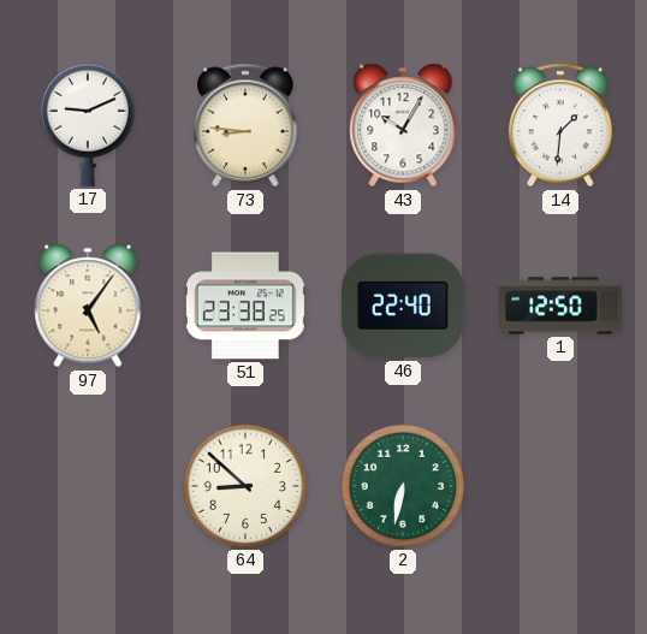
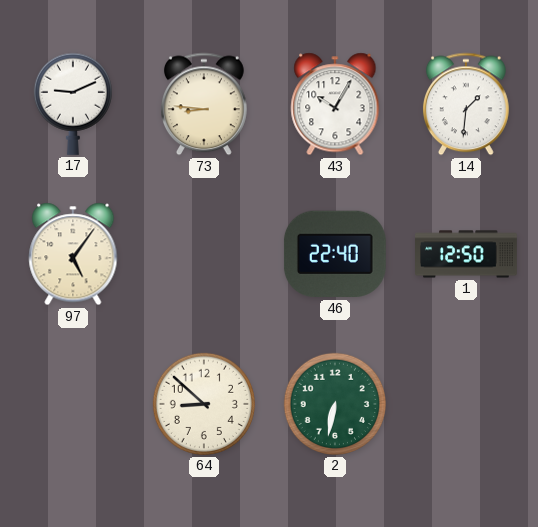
51: 23:38 -> none (245, 306)
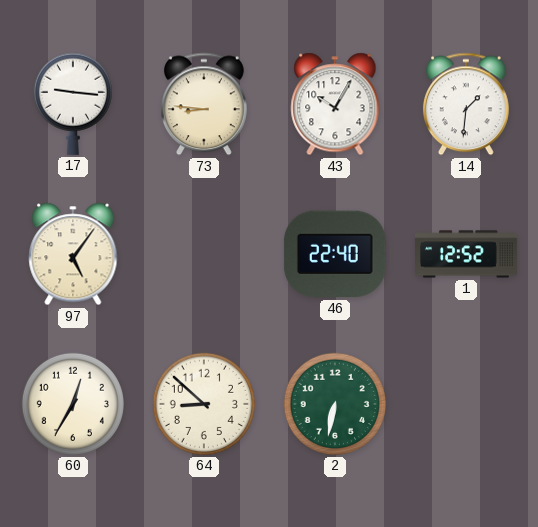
17: 9:11 -> 9:16 (73, 104)
1: 12:50 -> 12:52 (467, 254)
60: none -> 12:35 (73, 404)
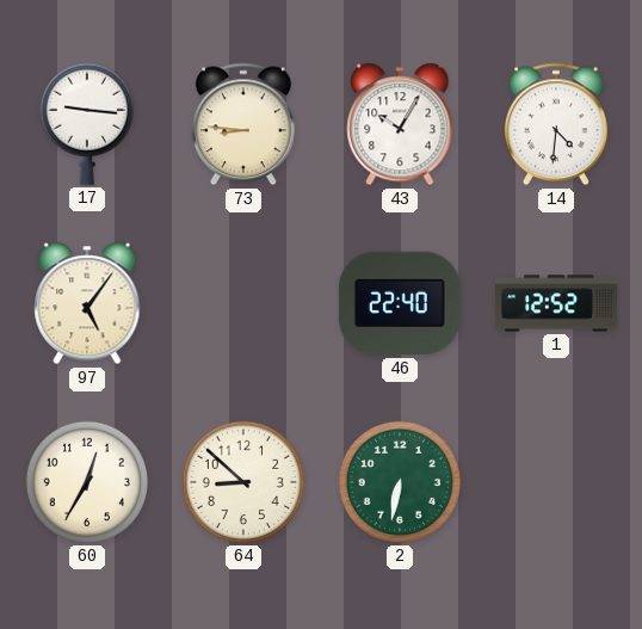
14: 1:31 -> 4:31 (556, 124)
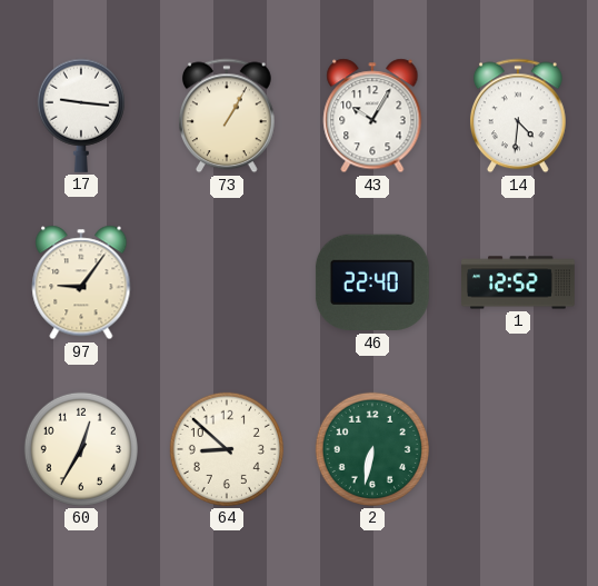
73: 8:46 -> 1:05 (227, 116)
97: 5:06 -> 9:06 (81, 282)
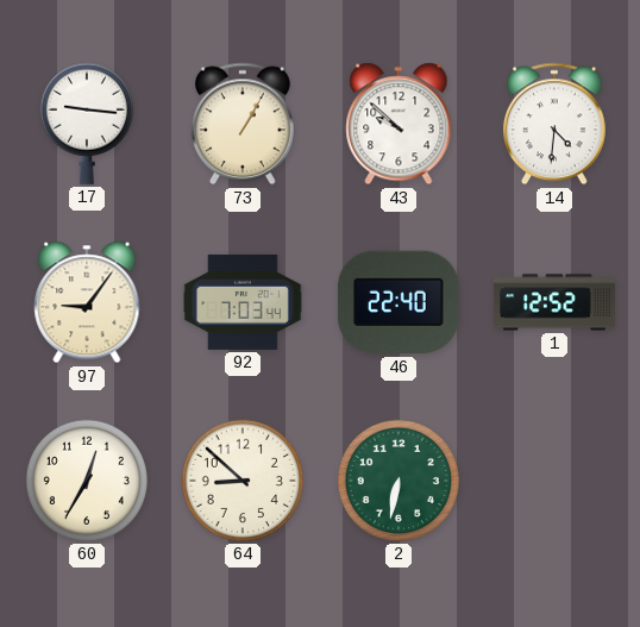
43: 10:05 -> 9:52 (399, 124)
92: none -> 7:03 (243, 302)
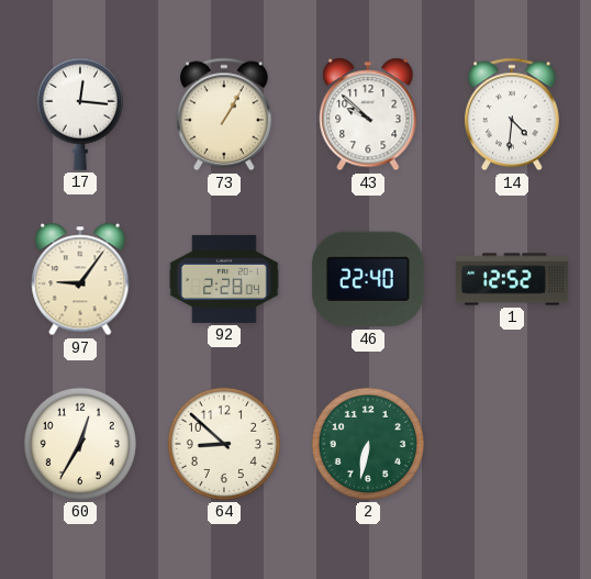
17: 9:16 -> 12:16 (80, 114)
92: 7:03 -> 2:28 (224, 279)
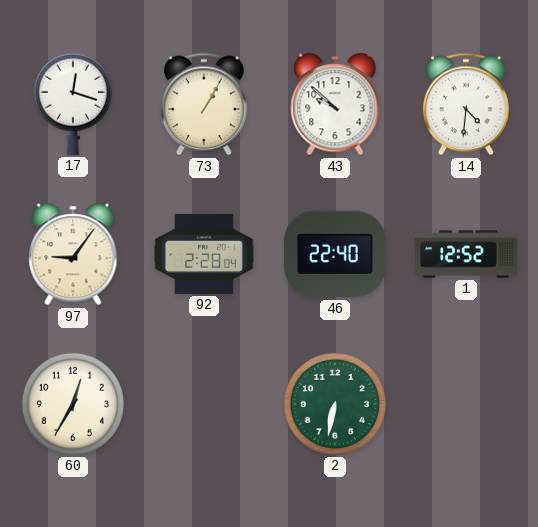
17: 12:16 -> 12:18 (73, 104)
64: 8:52 -> none (224, 444)
